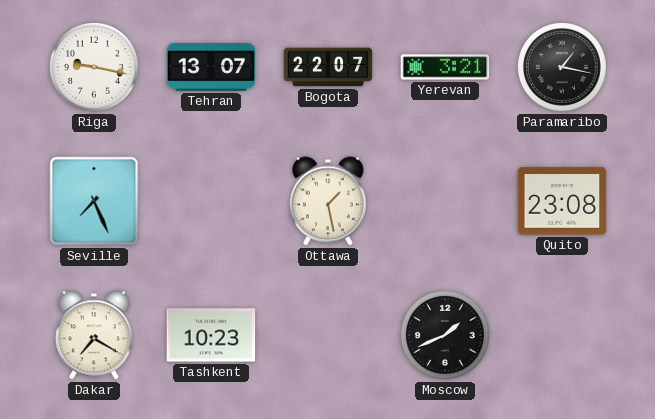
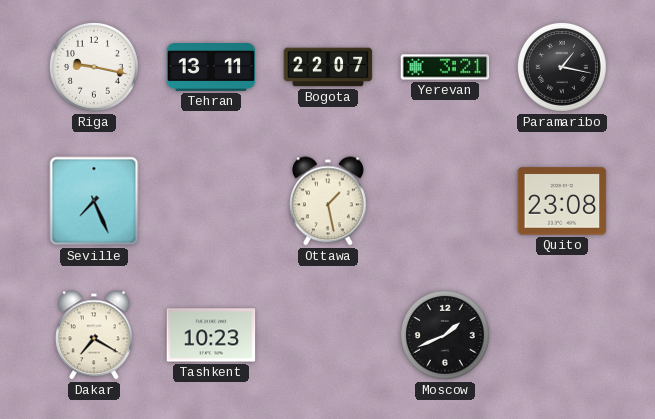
Tehran: 13:07 -> 13:11 (211, 68)
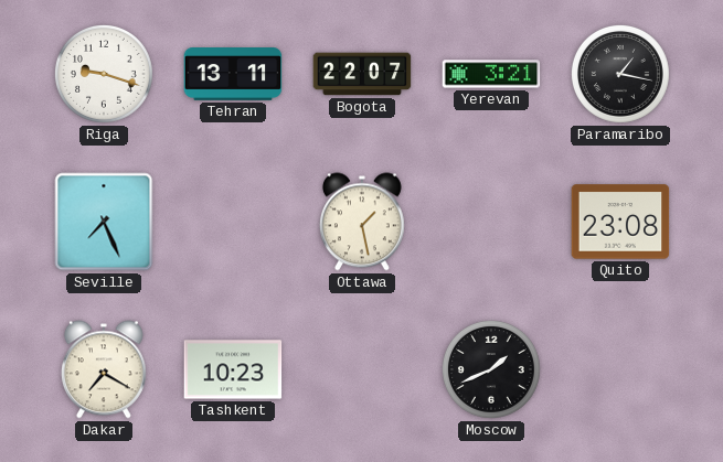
Riga: 9:17 -> 9:18 (104, 74)
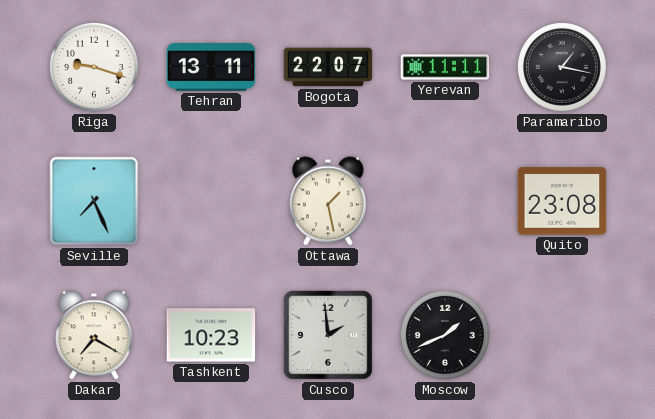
Yerevan: 3:21 -> 11:11 (445, 67)
Cusco: none -> 1:59 (329, 336)
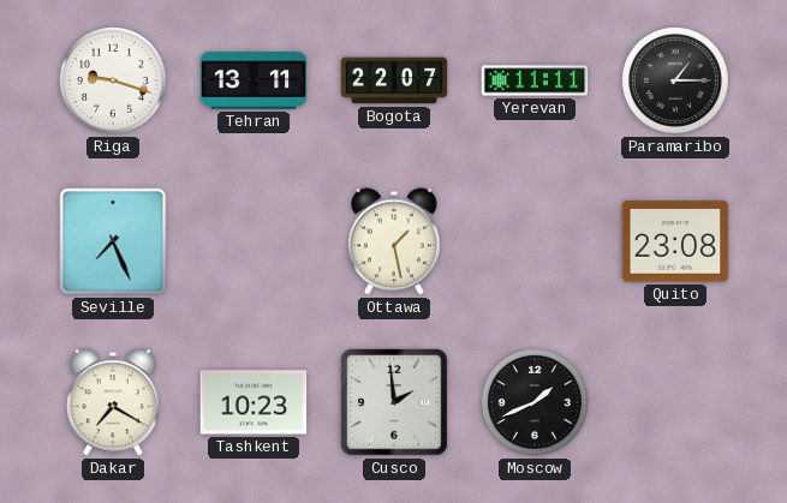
Paramaribo: 1:17 -> 1:15 (675, 80)
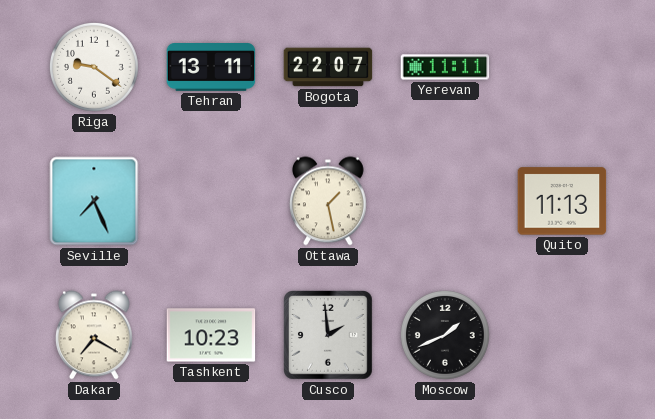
Riga: 9:18 -> 9:21 (94, 67)
Paramaribo: 1:15 -> none (675, 80)
Quito: 23:08 -> 11:13 (562, 201)
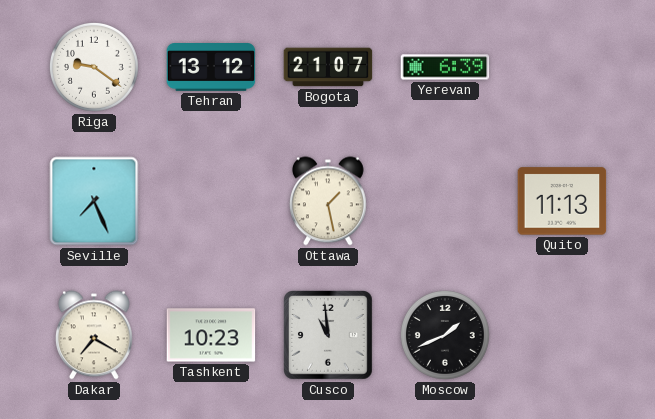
Tehran: 13:11 -> 13:12 (211, 68)
Bogota: 22:07 -> 21:07 (328, 67)
Yerevan: 11:11 -> 6:39 (445, 67)
Cusco: 1:59 -> 10:59 (329, 336)
